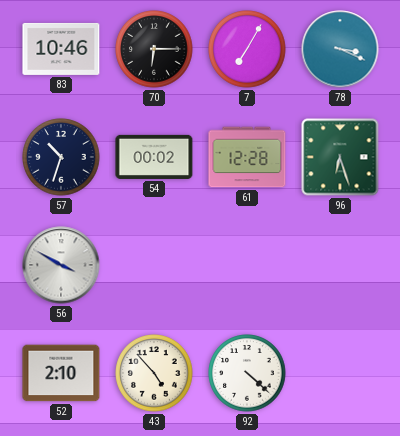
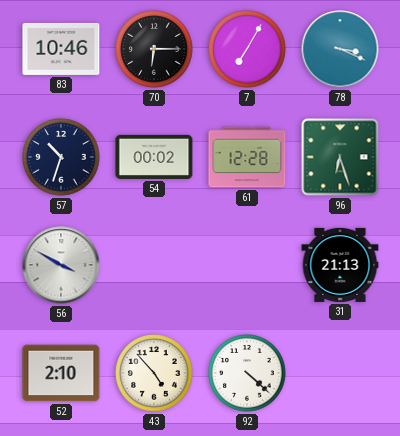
31: none -> 21:13 (340, 265)
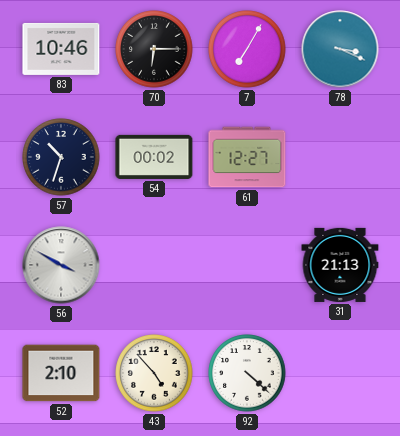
61: 12:28 -> 12:27 (247, 157)
96: 6:27 -> none (340, 157)
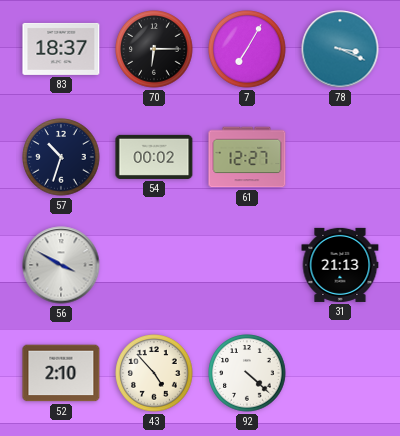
83: 10:46 -> 18:37 (61, 49)
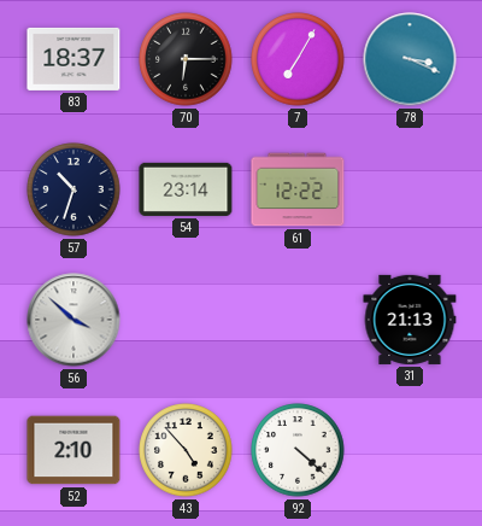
54: 00:02 -> 23:14 (186, 189)
61: 12:27 -> 12:22 (298, 189)
56: 3:50 -> 3:52 (74, 320)
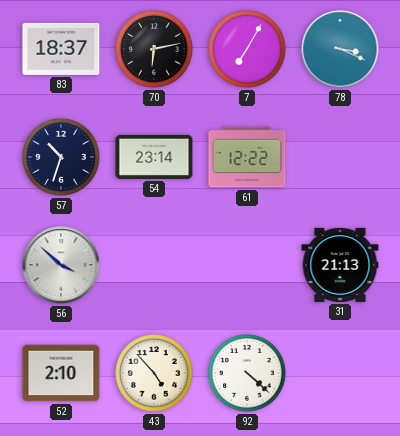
70: 6:15 -> 6:13 (154, 49)
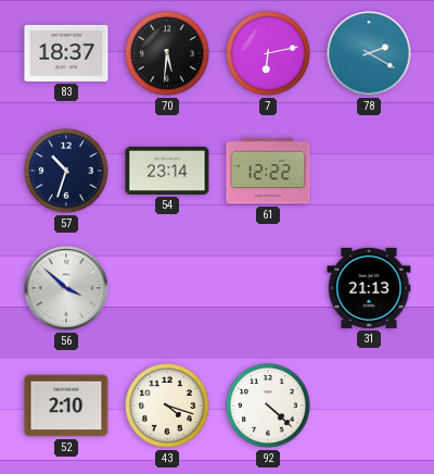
70: 6:13 -> 5:31 (167, 53)
7: 7:05 -> 6:13 (268, 53)
78: 3:19 -> 2:20 (369, 53)
43: 4:53 -> 4:18 (167, 406)
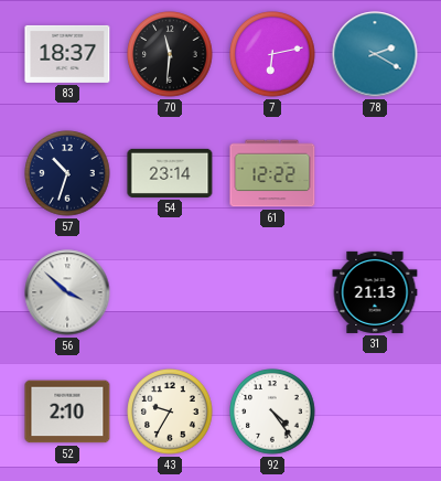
70: 5:31 -> 11:31 (170, 54)
43: 4:18 -> 9:35 (170, 411)
92: 4:22 -> 4:24 (272, 411)
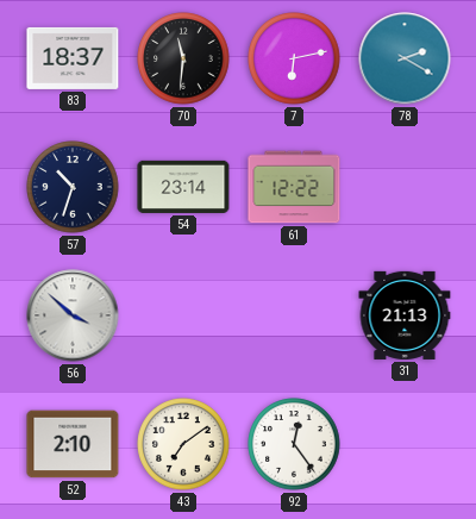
43: 9:35 -> 7:09 (183, 444)
92: 4:24 -> 12:24 (294, 444)
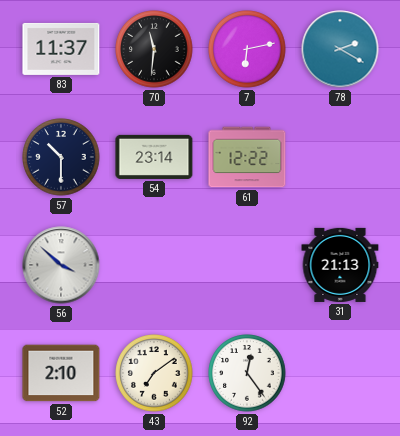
83: 18:37 -> 11:37 (61, 49)
57: 10:33 -> 10:30 (61, 157)
